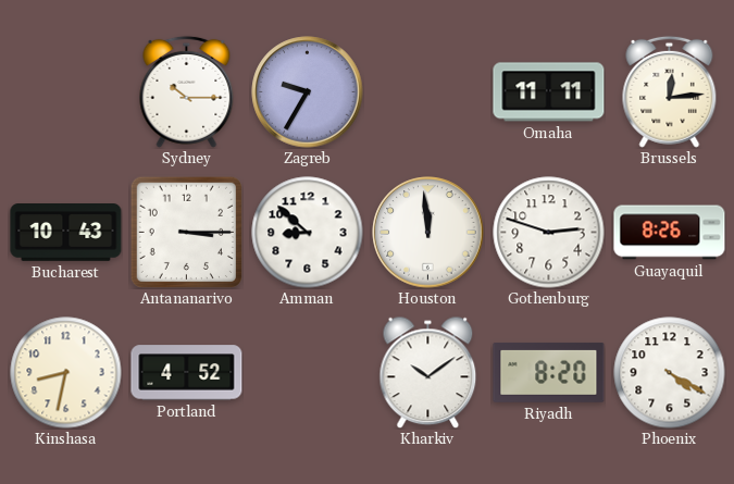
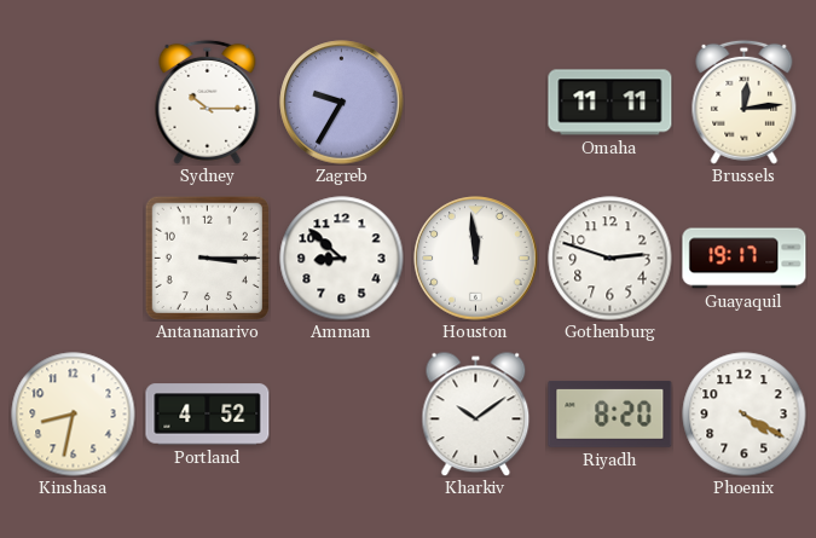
Bucharest: 10:43 -> none (66, 233)
Guayaquil: 8:26 -> 19:17 (745, 259)
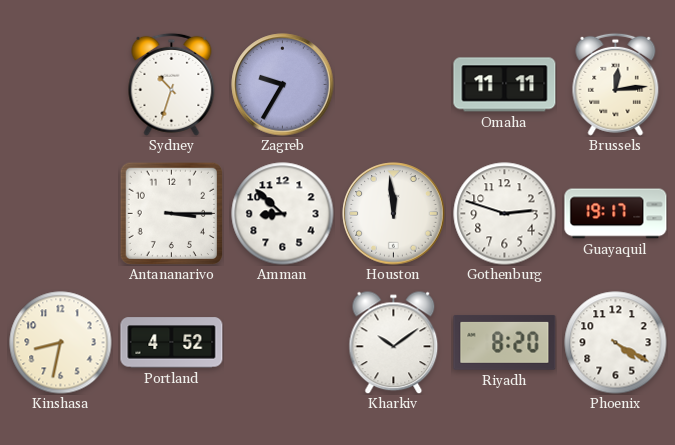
Sydney: 10:15 -> 10:33 (172, 84)
